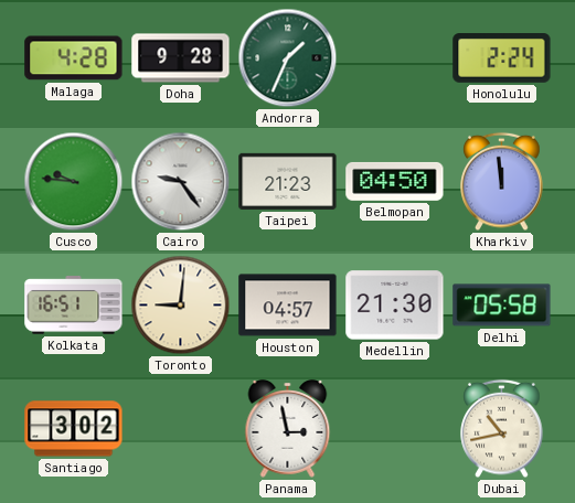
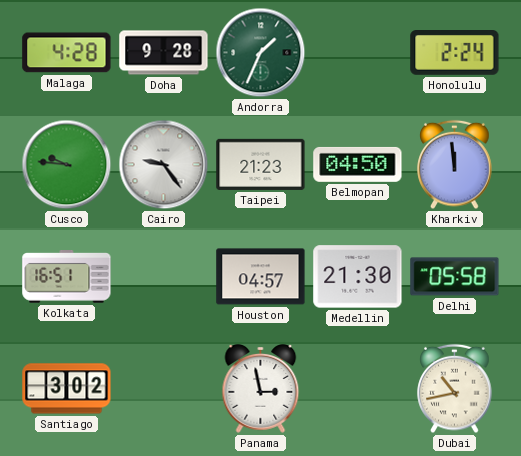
Toronto: 9:01 -> none (181, 306)
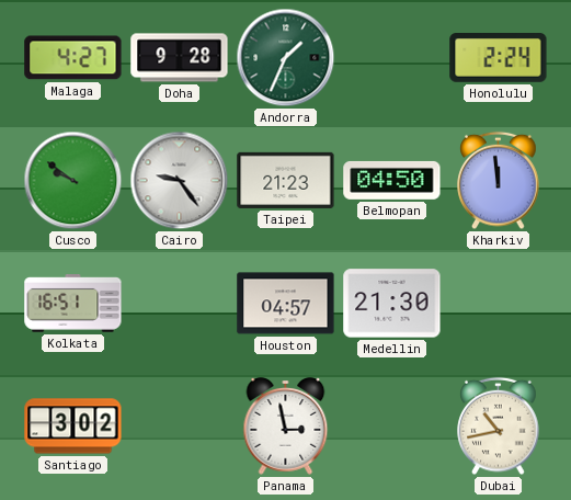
Malaga: 4:28 -> 4:27 (73, 58)
Cusco: 9:46 -> 9:51 (73, 181)
Delhi: 05:58 -> none (455, 277)
